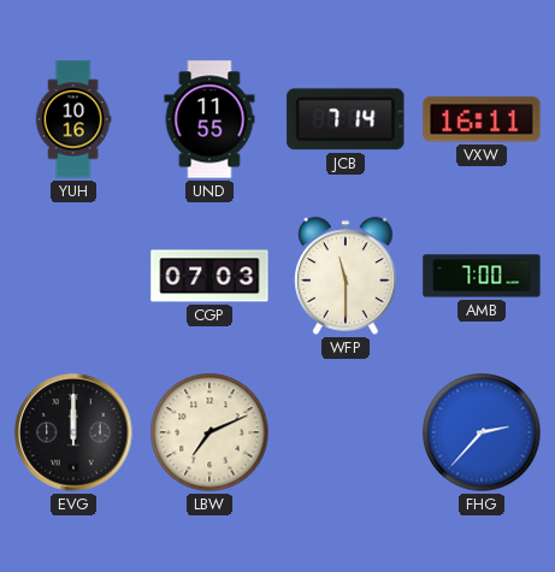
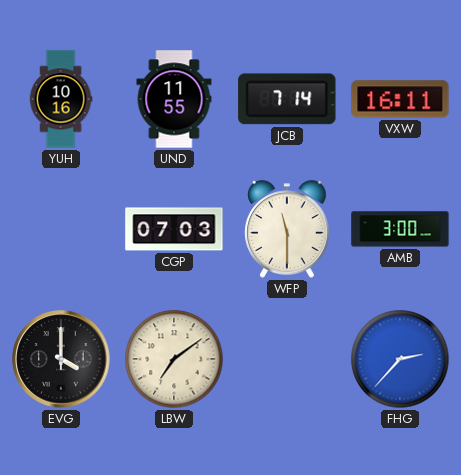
AMB: 7:00 -> 3:00 (400, 229)
EVG: 12:00 -> 4:00 (61, 359)
LBW: 7:11 -> 7:09 (174, 359)
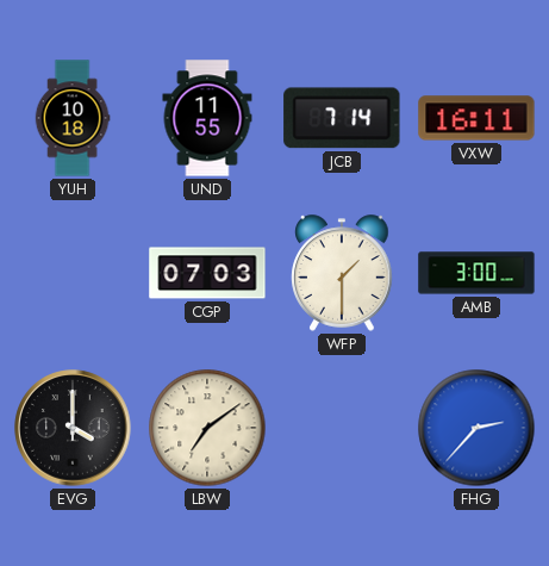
YUH: 10:16 -> 10:18 (73, 118)
WFP: 11:30 -> 1:30 (342, 273)
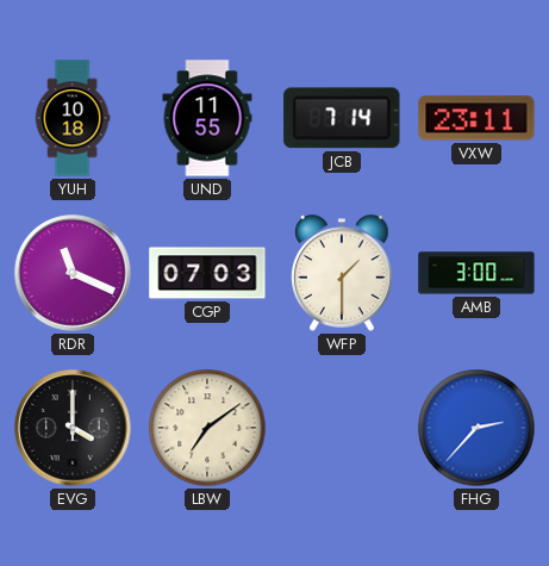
VXW: 16:11 -> 23:11 (476, 118)
RDR: none -> 11:19 (73, 273)
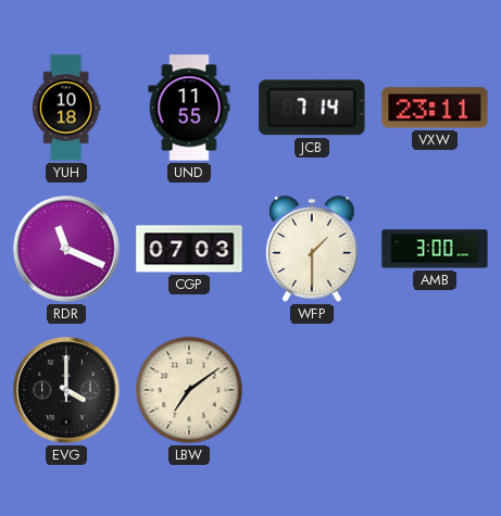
FHG: 2:37 -> none (476, 428)
